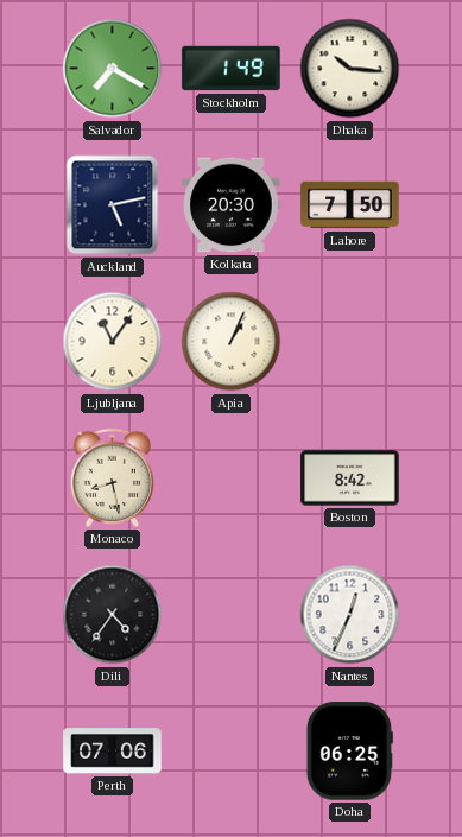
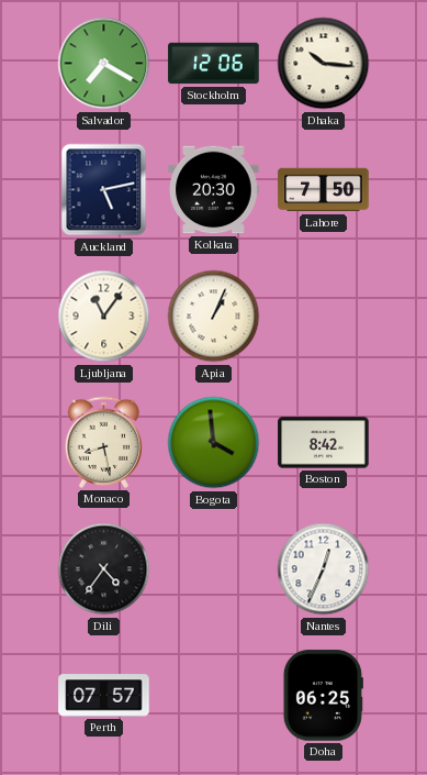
Stockholm: 1:49 -> 12:06 (214, 64)
Bogota: none -> 3:59 (214, 443)
Perth: 07:06 -> 07:57 (104, 696)
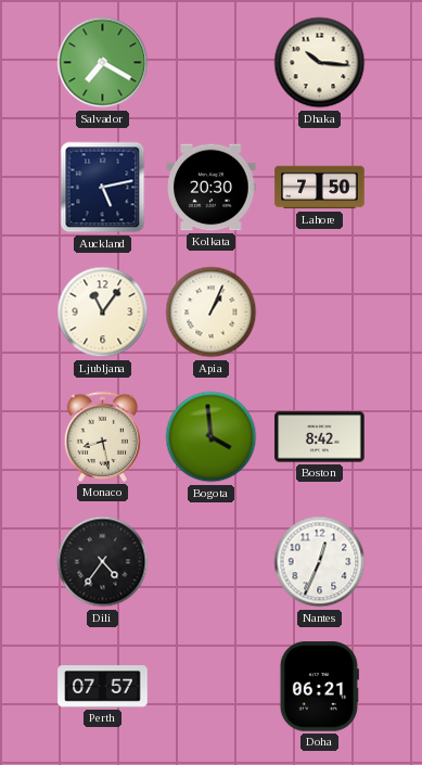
Stockholm: 12:06 -> none (214, 64)
Doha: 06:25 -> 06:21 (319, 687)
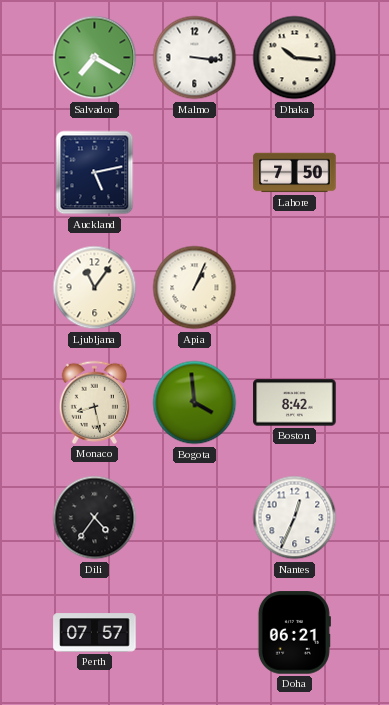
Malmo: none -> 3:16 (195, 58)
Kolkata: 20:30 -> none (212, 188)
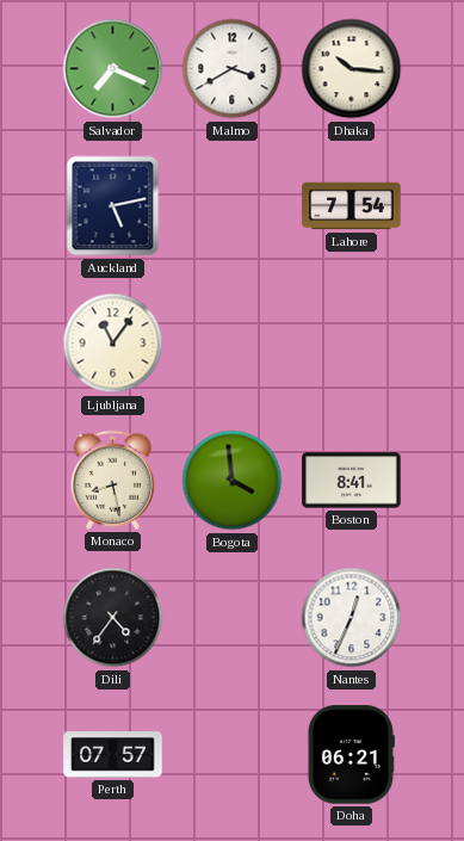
Salvador: 7:20 -> 7:19 (113, 69)
Malmo: 3:16 -> 3:40 (233, 69)
Lahore: 7:50 -> 7:54 (352, 206)
Apia: 1:04 -> none (195, 288)
Boston: 8:42 -> 8:41 (352, 481)
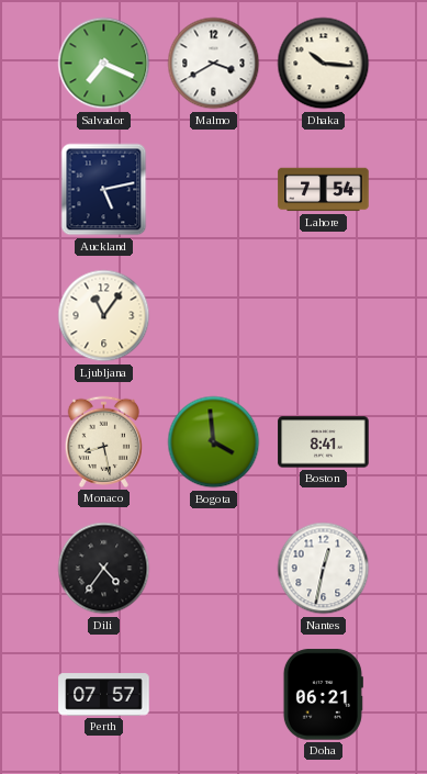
Nantes: 12:34 -> 12:32 (324, 569)
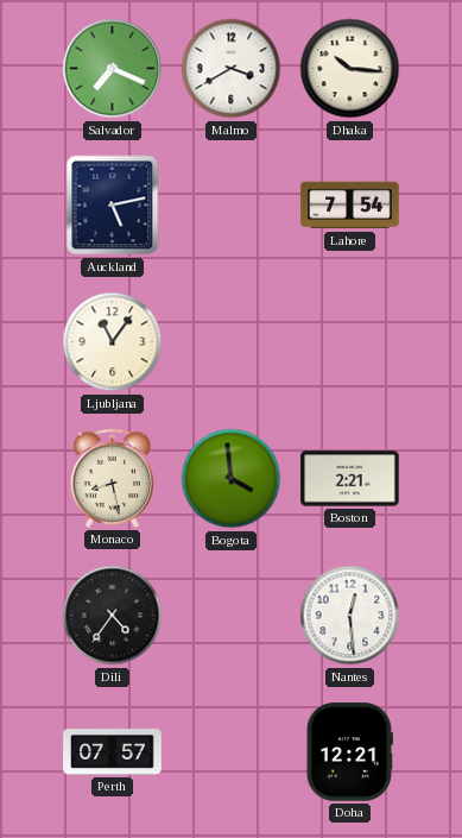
Boston: 8:41 -> 2:21 (350, 479)
Nantes: 12:32 -> 12:29 (350, 616)
Doha: 06:21 -> 12:21 (349, 752)
